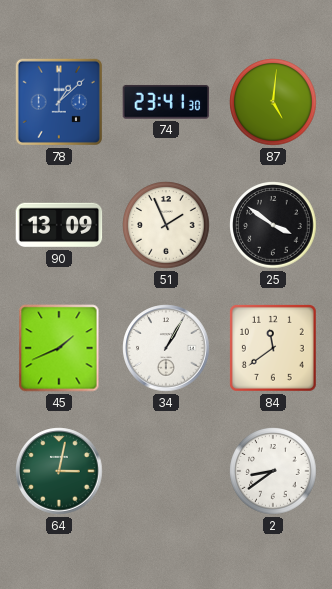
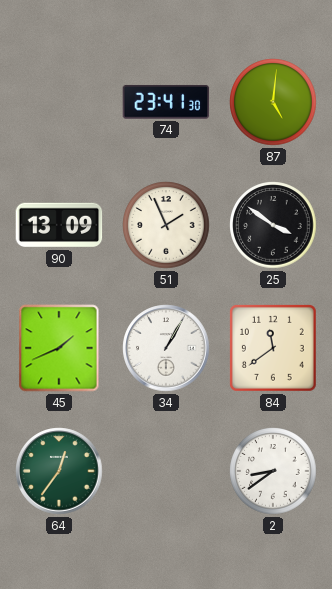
78: 1:08 -> none (59, 102)
64: 3:02 -> 12:36 (59, 471)
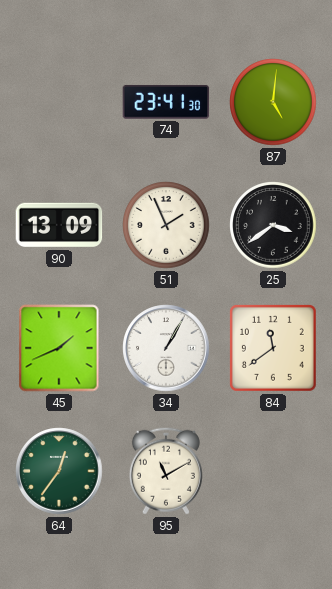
25: 3:51 -> 3:39 (273, 225)
95: none -> 11:10 (166, 471)
2: 8:39 -> none (273, 471)
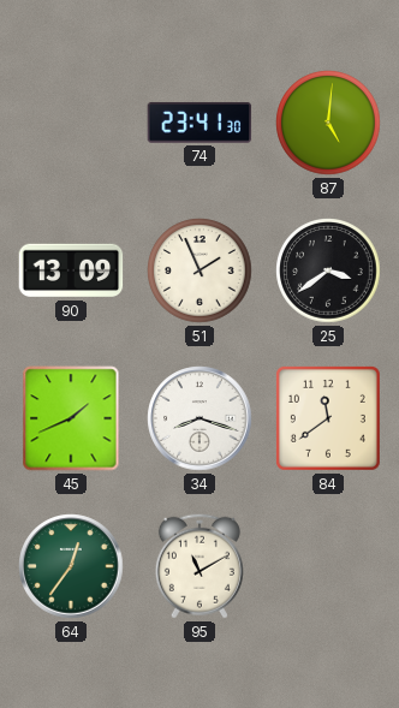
34: 1:05 -> 8:18 (199, 418)
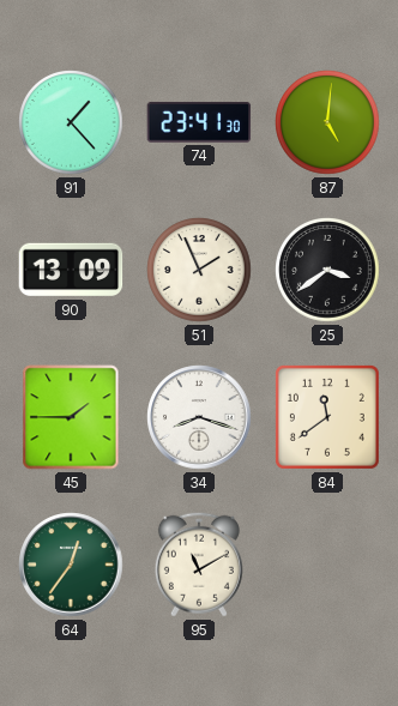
91: none -> 1:23 (71, 122)
45: 1:41 -> 1:45 (71, 417)
